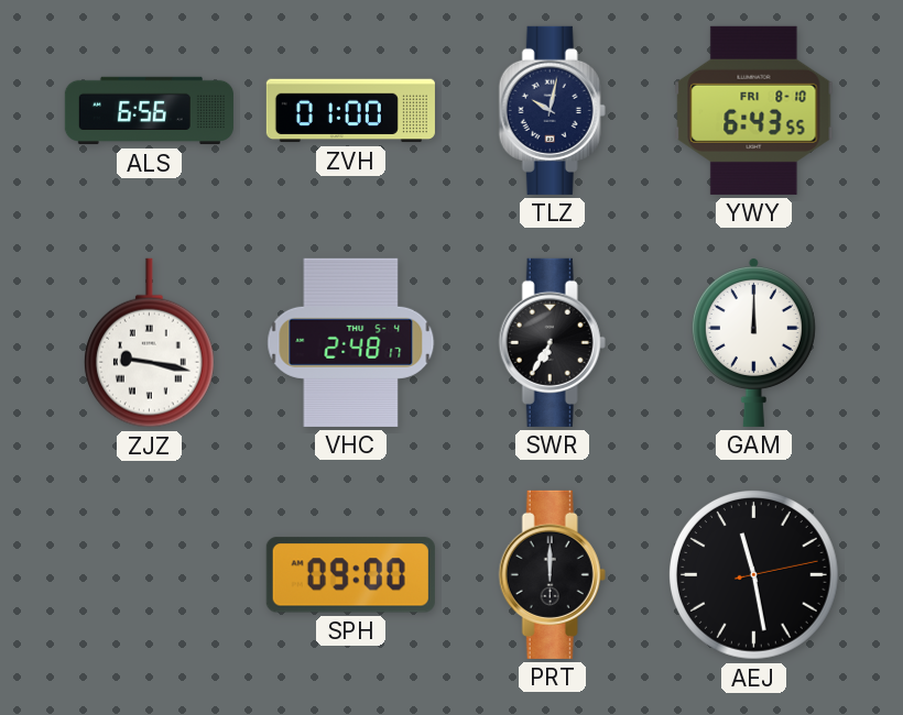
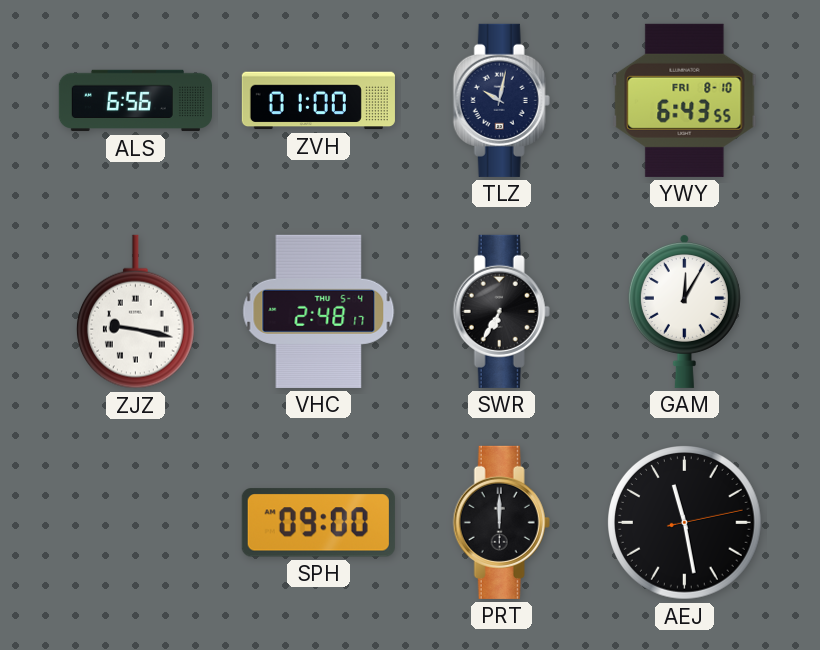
GAM: 12:00 -> 12:05 (684, 311)
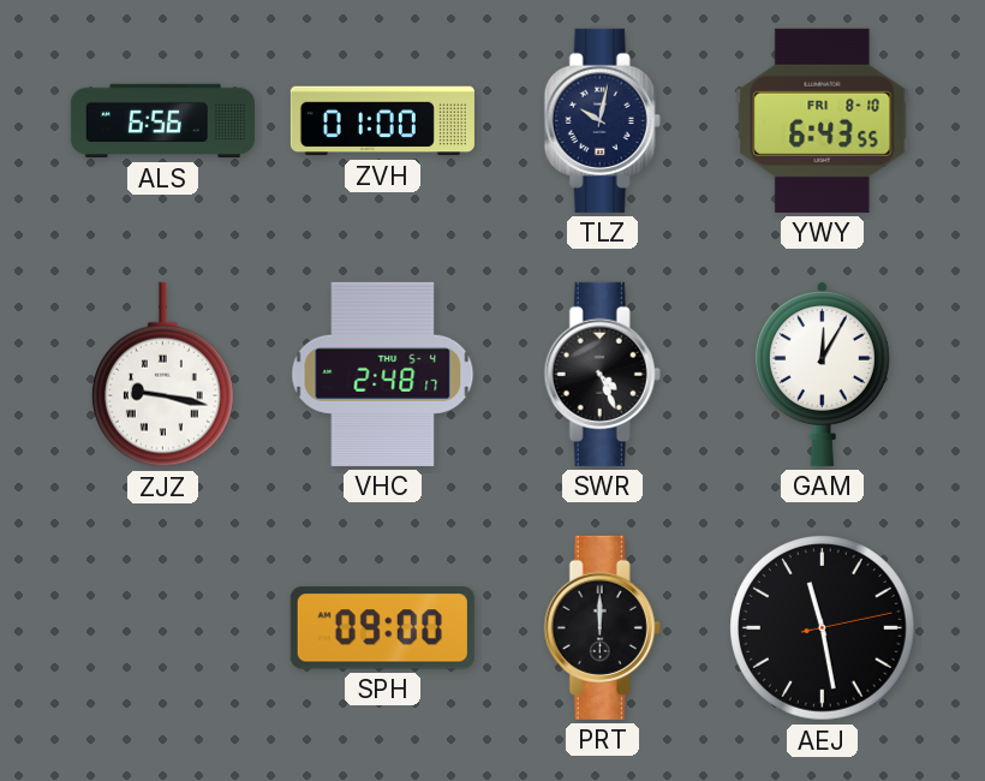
SWR: 6:35 -> 4:26 (602, 374)
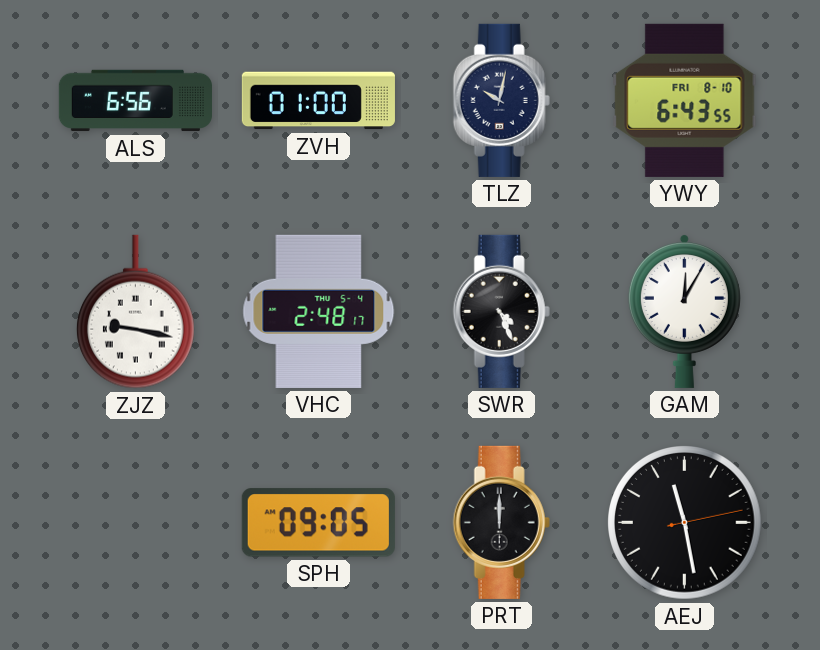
SPH: 09:00 -> 09:05 (318, 523)
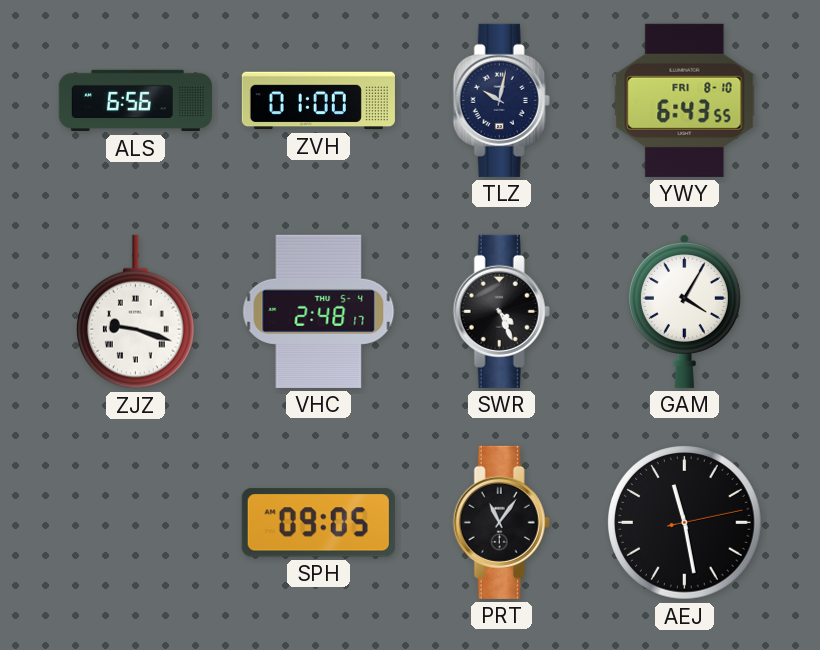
ZJZ: 9:17 -> 9:18 (135, 312)
GAM: 12:05 -> 4:05 (684, 311)
PRT: 12:00 -> 11:06 (501, 522)
